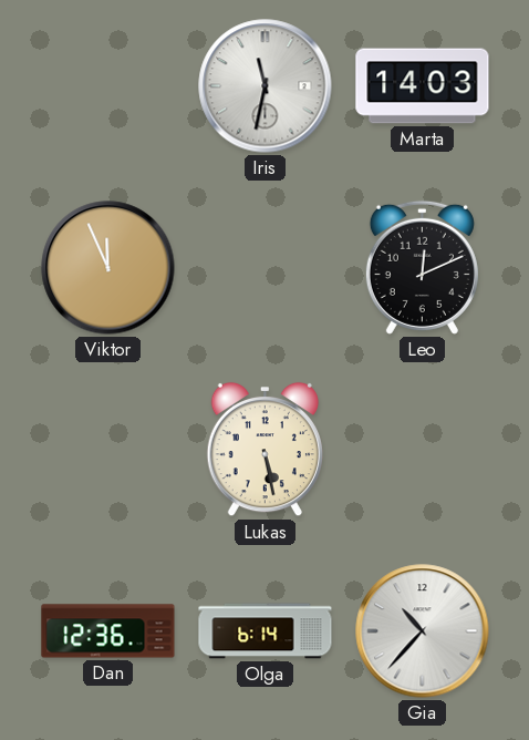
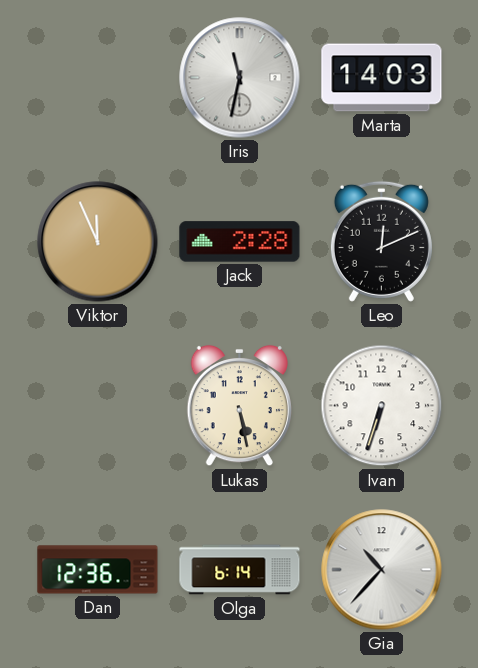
Jack: none -> 2:28 (240, 242)
Ivan: none -> 6:33 (382, 406)
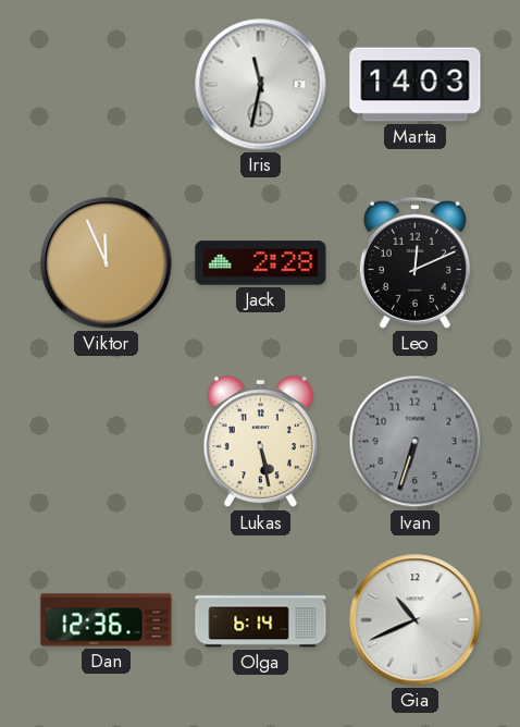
Ivan dial: white -> grey (416, 442)
Gia: 10:37 -> 10:41 (416, 620)
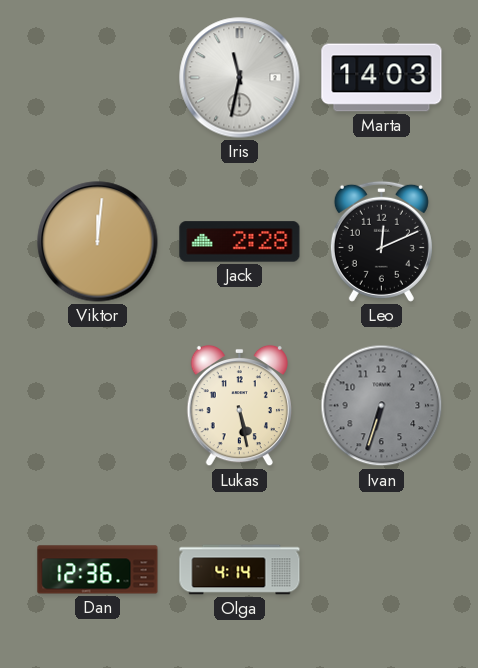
Viktor: 11:56 -> 12:01 (98, 242)
Olga: 6:14 -> 4:14 (240, 570)
Gia: 10:41 -> none (416, 620)
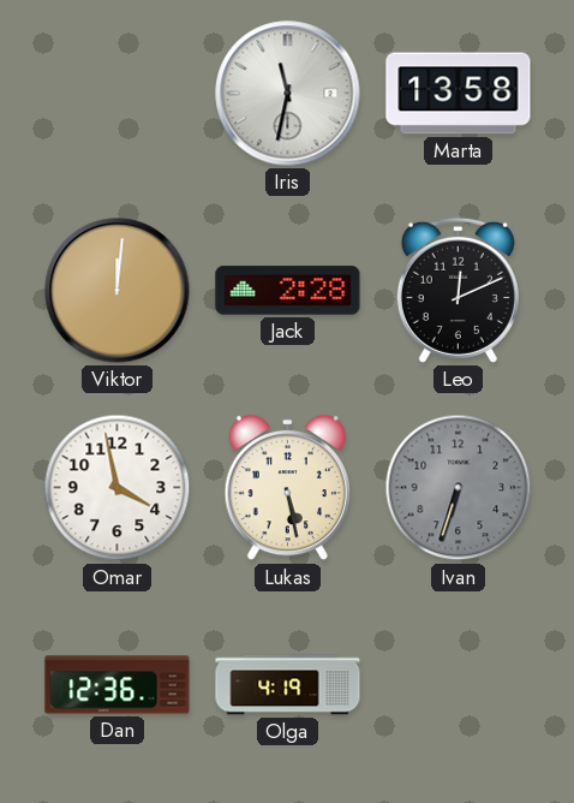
Marta: 14:03 -> 13:58 (459, 94)
Omar: none -> 3:58 (118, 488)
Olga: 4:14 -> 4:19 (288, 685)
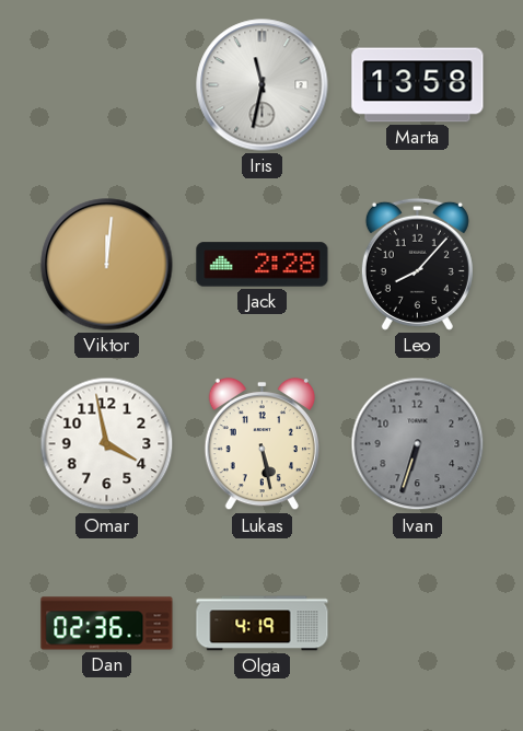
Leo: 12:11 -> 8:07 (417, 264)
Dan: 12:36 -> 02:36 (107, 624)
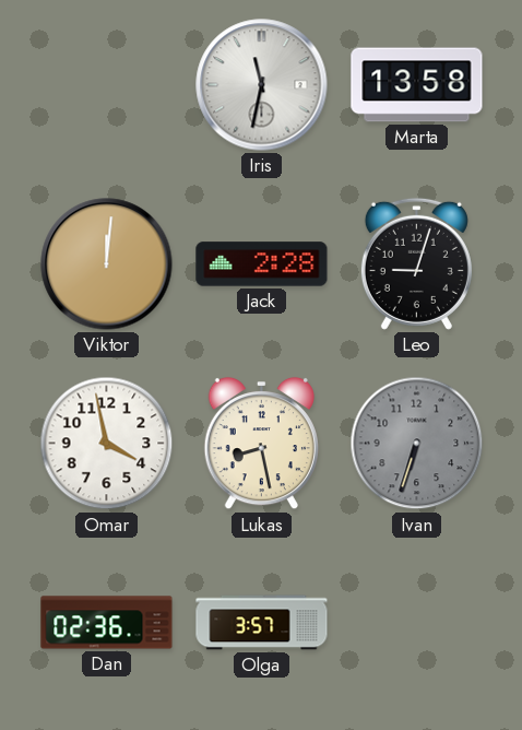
Leo: 8:07 -> 9:03 (416, 263)
Lukas: 5:28 -> 8:28 (261, 444)
Olga: 4:19 -> 3:57 (262, 623)
